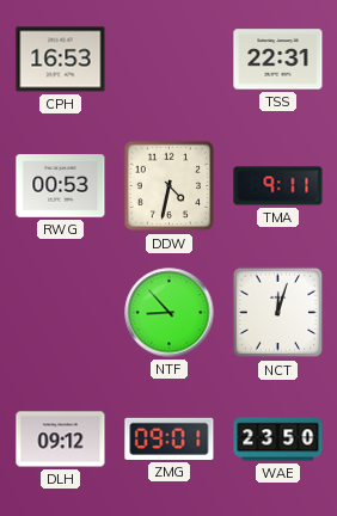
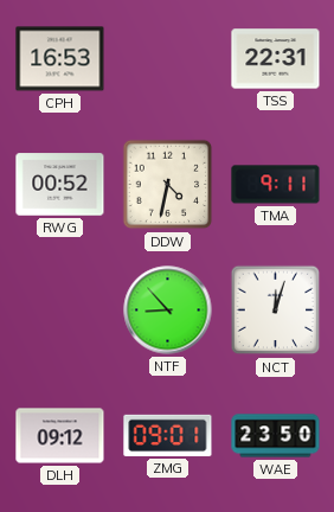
RWG: 00:53 -> 00:52 (60, 185)
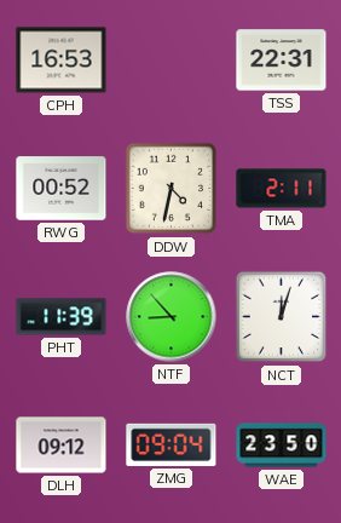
TMA: 9:11 -> 2:11 (282, 189)
PHT: none -> 11:39 (62, 317)
ZMG: 09:01 -> 09:04 (172, 444)
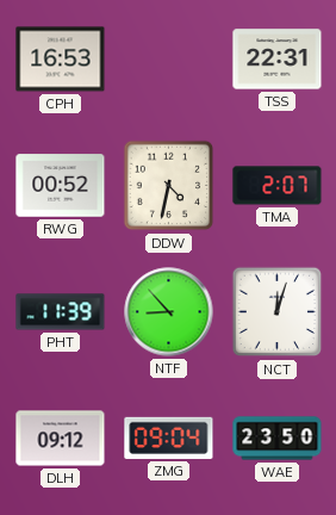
TMA: 2:11 -> 2:07 (278, 186)
